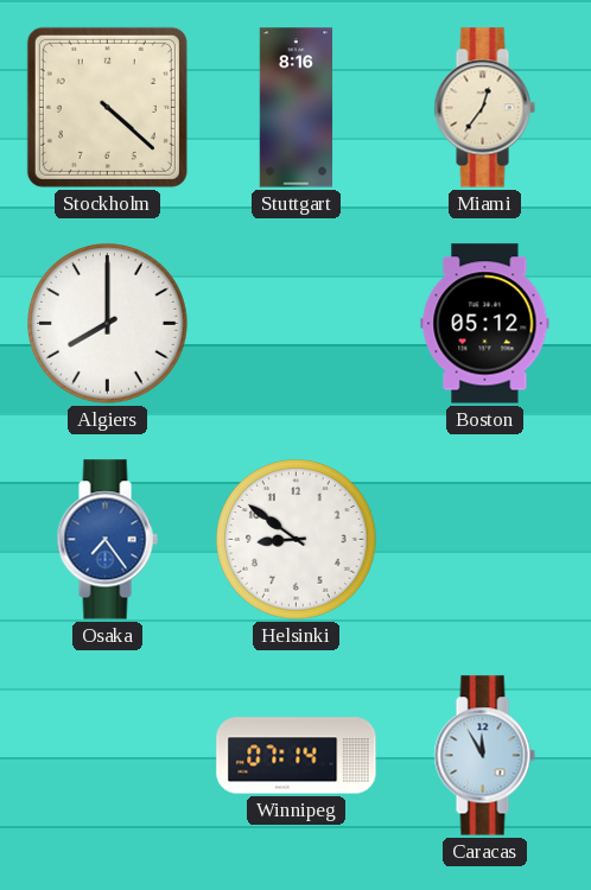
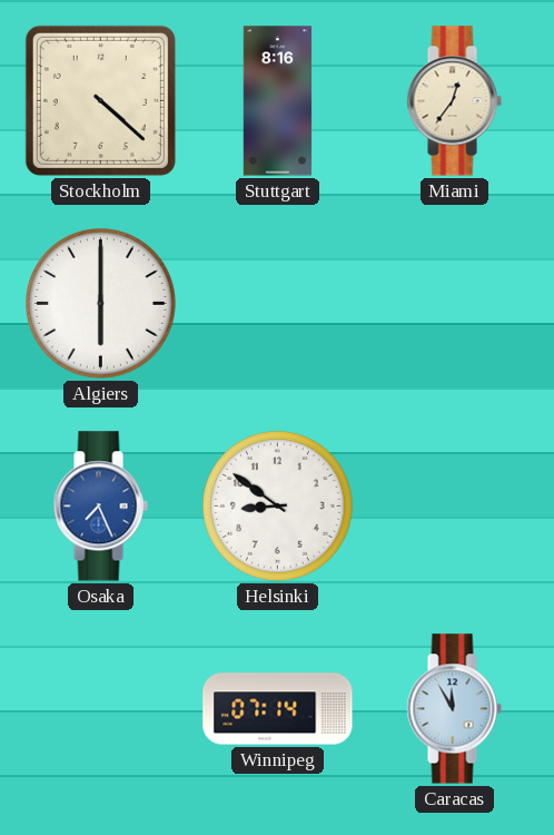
Algiers: 8:00 -> 6:00 (101, 304)
Boston: 05:12 -> none (485, 324)
Osaka: 7:24 -> 7:26 (100, 507)
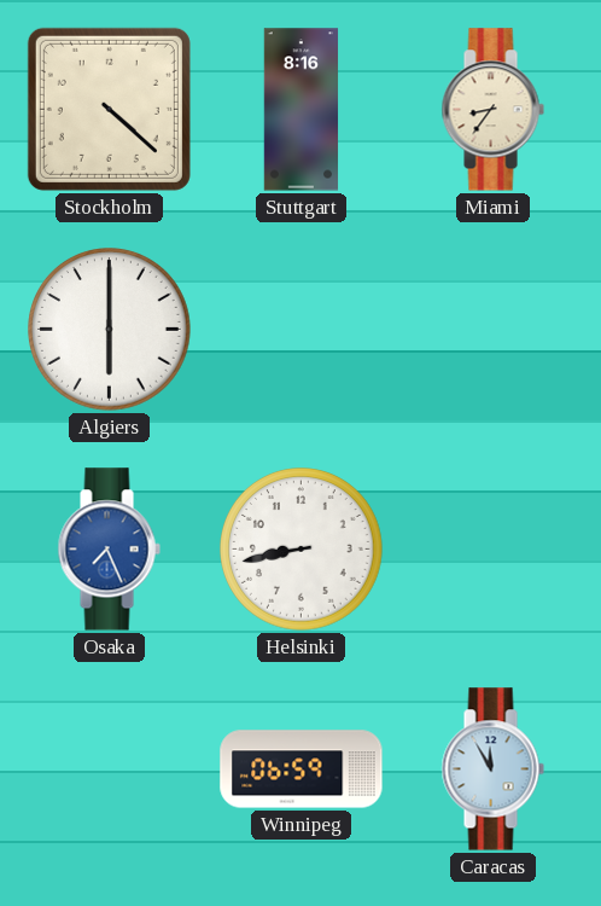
Miami: 12:36 -> 8:36 (492, 110)
Helsinki: 8:51 -> 8:43 (302, 550)
Winnipeg: 07:14 -> 06:59 (302, 769)
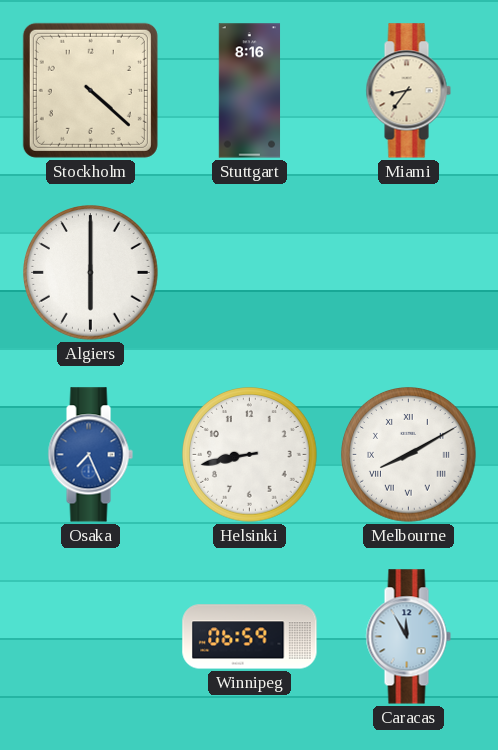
Melbourne: none -> 8:10 (409, 455)
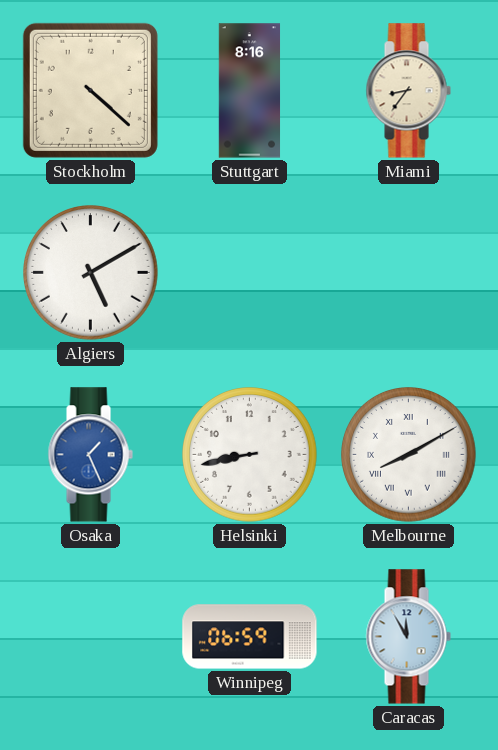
Algiers: 6:00 -> 5:10 (91, 273)
Osaka: 7:26 -> 1:26 (90, 455)
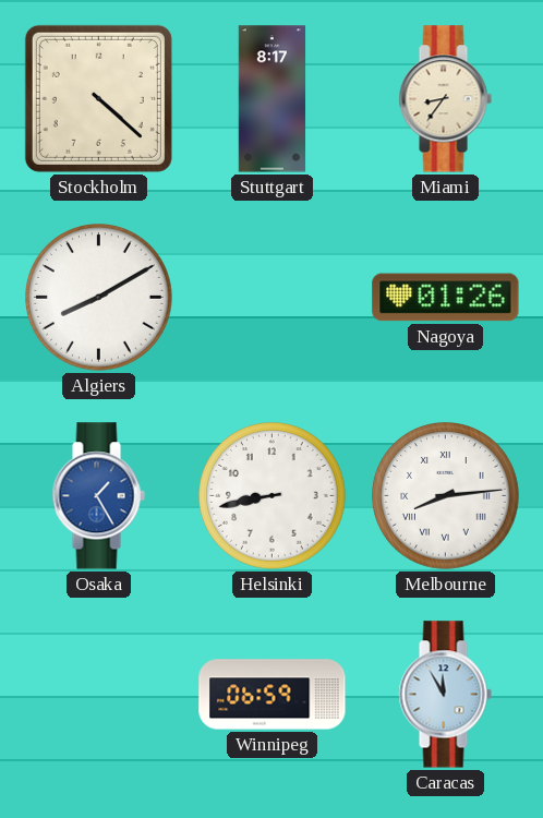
Stuttgart: 8:16 -> 8:17 (273, 99)
Algiers: 5:10 -> 8:10 (99, 298)
Nagoya: none -> 01:26 (446, 298)
Osaka: 1:26 -> 1:25 (98, 496)
Melbourne: 8:10 -> 8:14 (446, 496)
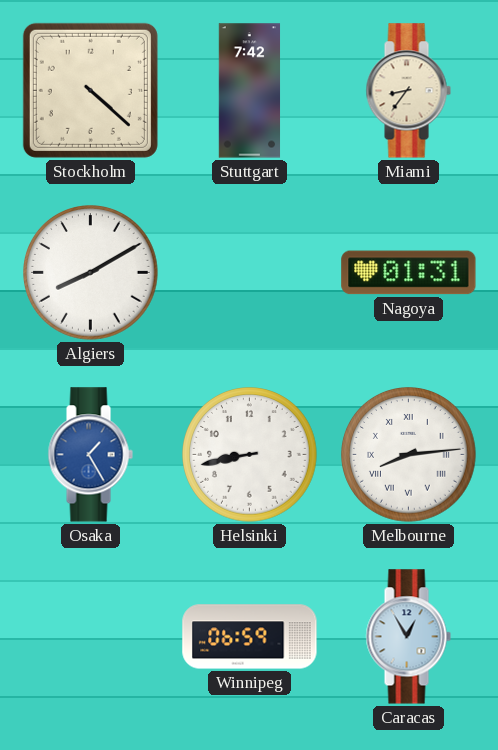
Stuttgart: 8:17 -> 7:42 (250, 91)
Nagoya: 01:26 -> 01:31 (409, 273)
Caracas: 11:55 -> 12:55 (408, 637)
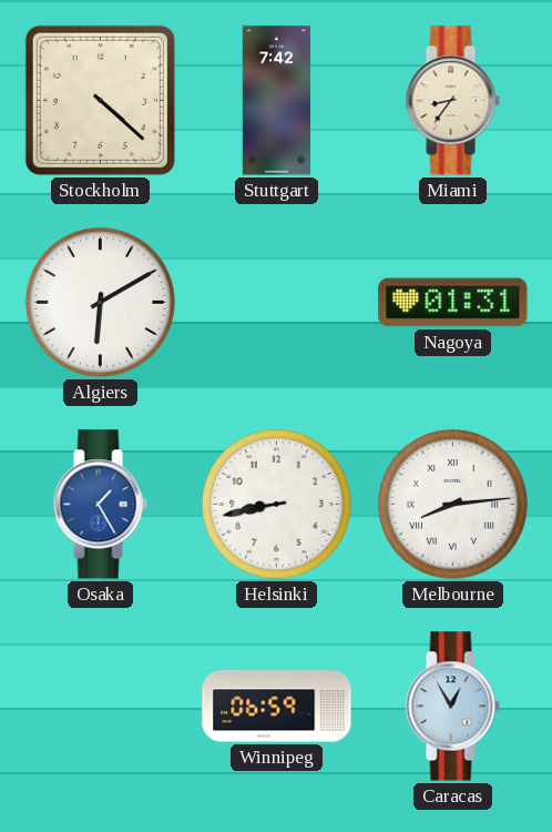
Algiers: 8:10 -> 6:10 (101, 303)
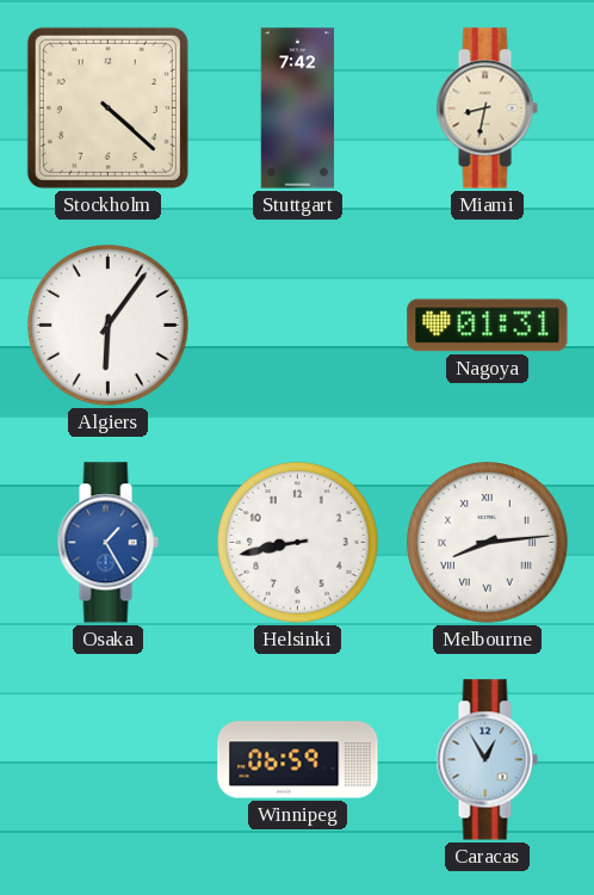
Miami: 8:36 -> 8:32 (487, 109)
Algiers: 6:10 -> 6:06 (109, 326)
